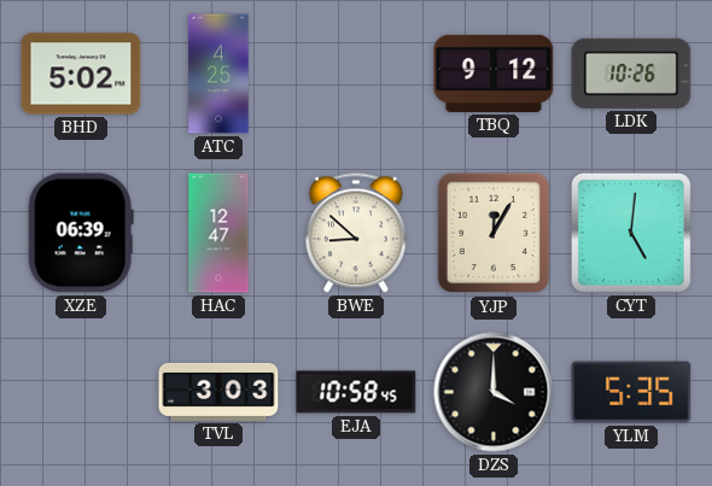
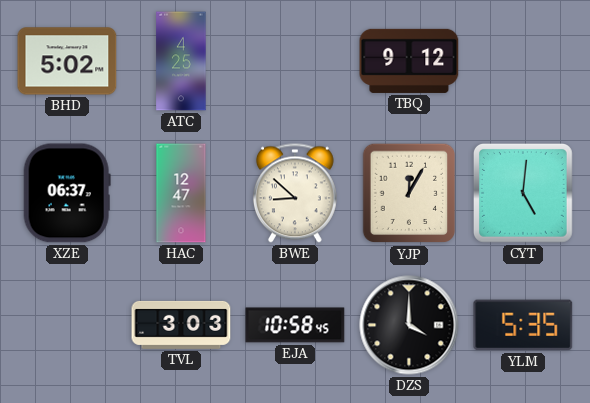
LDK: 10:26 -> none (631, 74)
XZE: 06:39 -> 06:37 (67, 193)
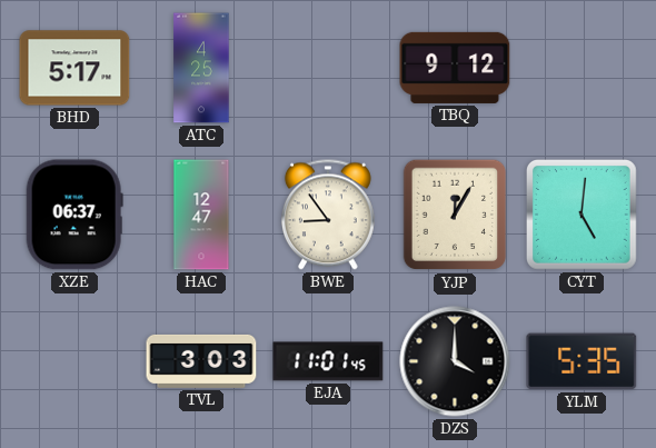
BHD: 5:02 -> 5:17 (74, 68)
BWE: 8:52 -> 8:54 (328, 215)
EJA: 10:58 -> 11:01 (328, 361)
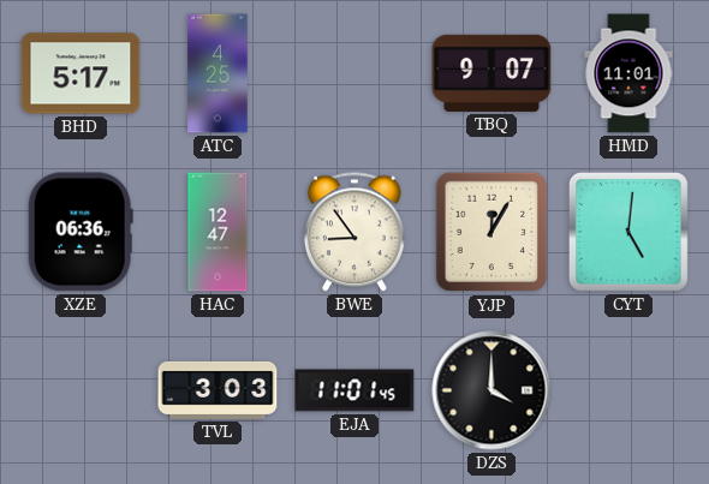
TBQ: 9:12 -> 9:07 (491, 73)
HMD: none -> 11:01 (628, 73)
XZE: 06:37 -> 06:36 (81, 232)
YLM: 5:35 -> none (582, 361)
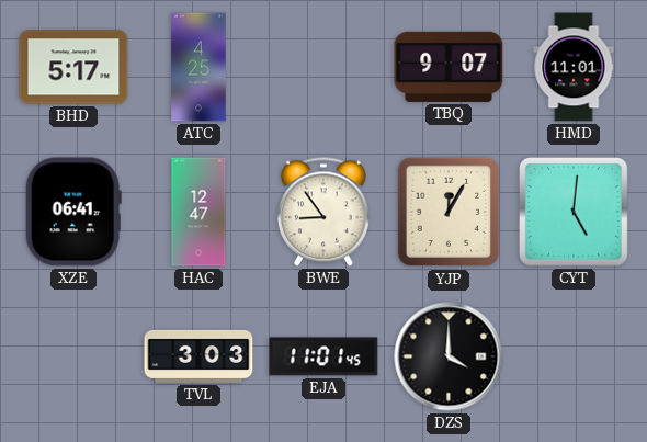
XZE: 06:36 -> 06:41 (73, 212)
